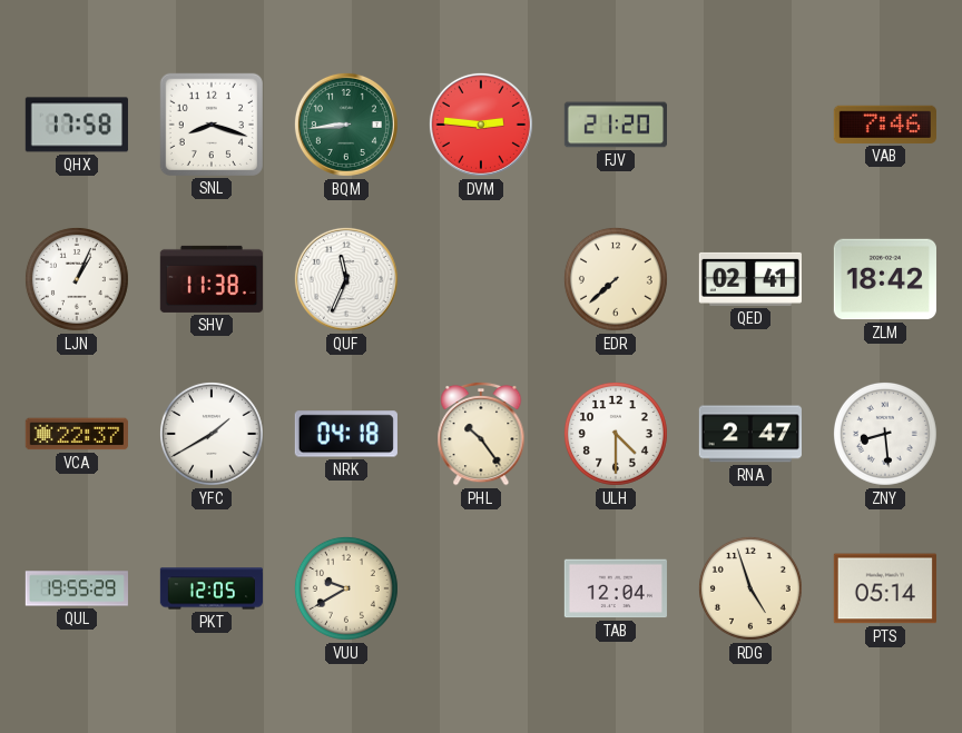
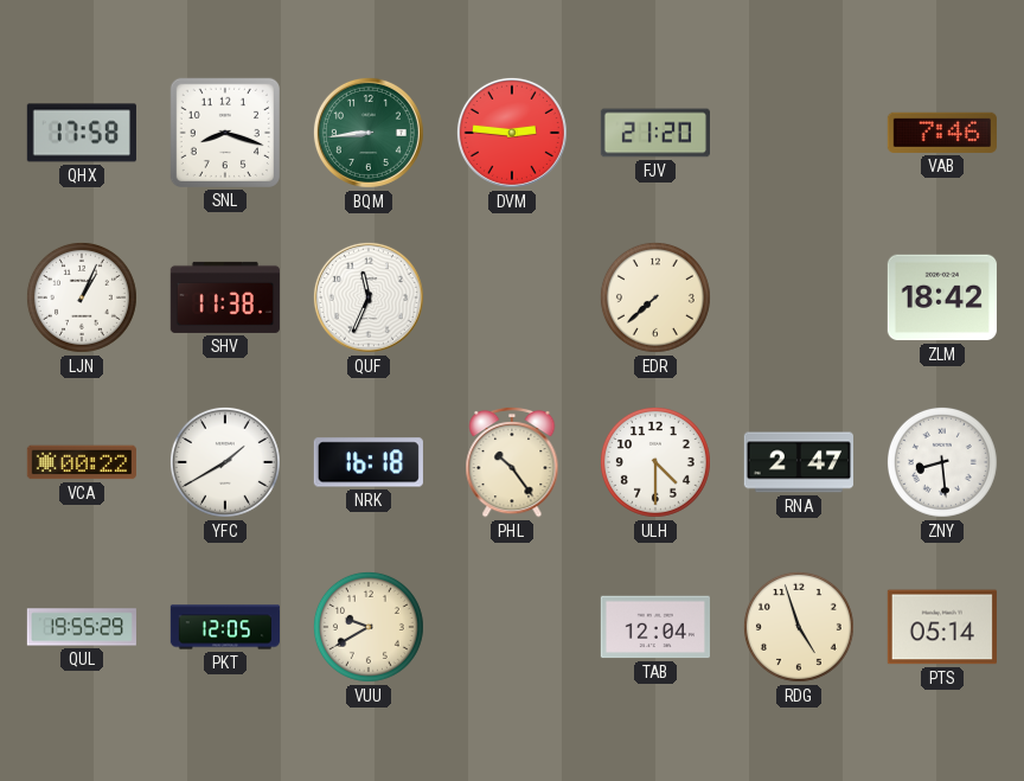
QED: 02:41 -> none (750, 279)
VCA: 22:37 -> 00:22 (82, 462)
NRK: 04:18 -> 16:18 (369, 462)
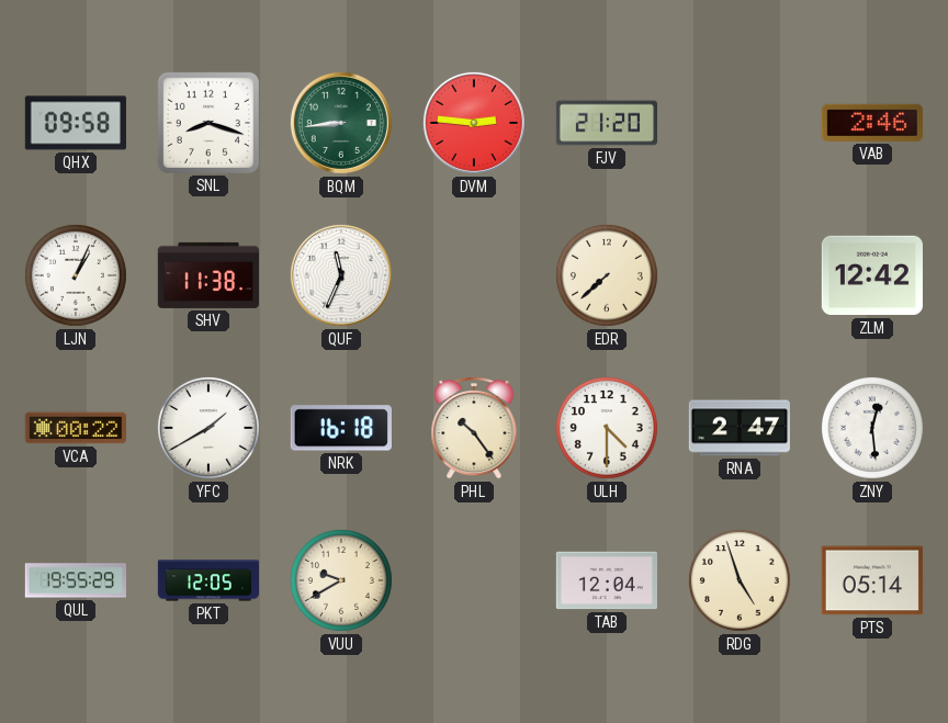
QHX: 17:58 -> 09:58 (76, 123)
VAB: 7:46 -> 2:46 (872, 123)
ZLM: 18:42 -> 12:42 (872, 275)
ZNY: 8:29 -> 12:29 (872, 428)
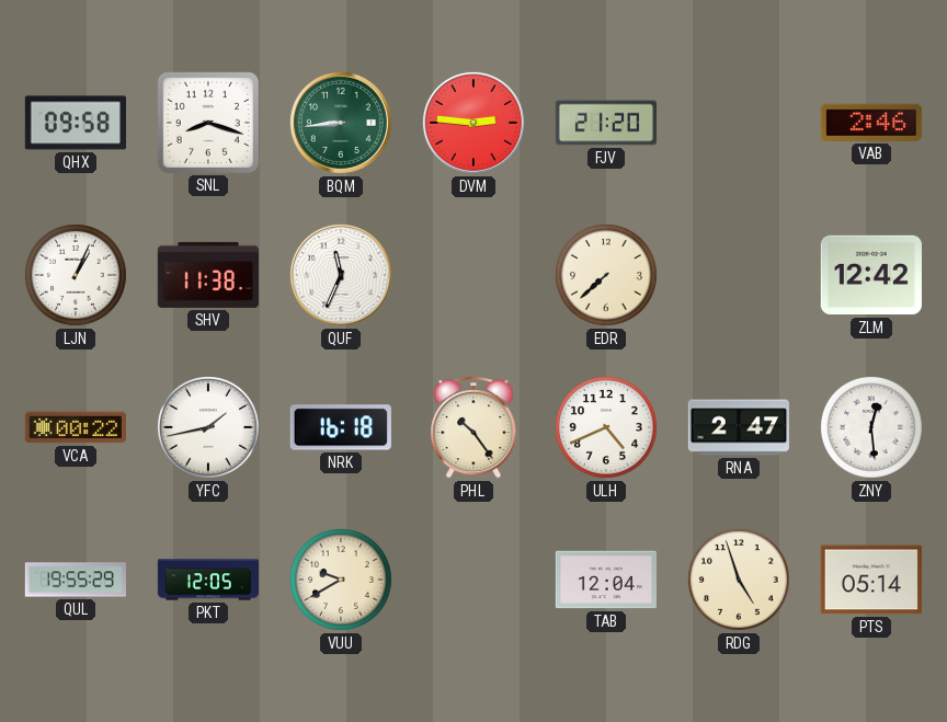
YFC: 1:40 -> 1:43 (208, 427)
ULH: 4:30 -> 4:41 (606, 427)
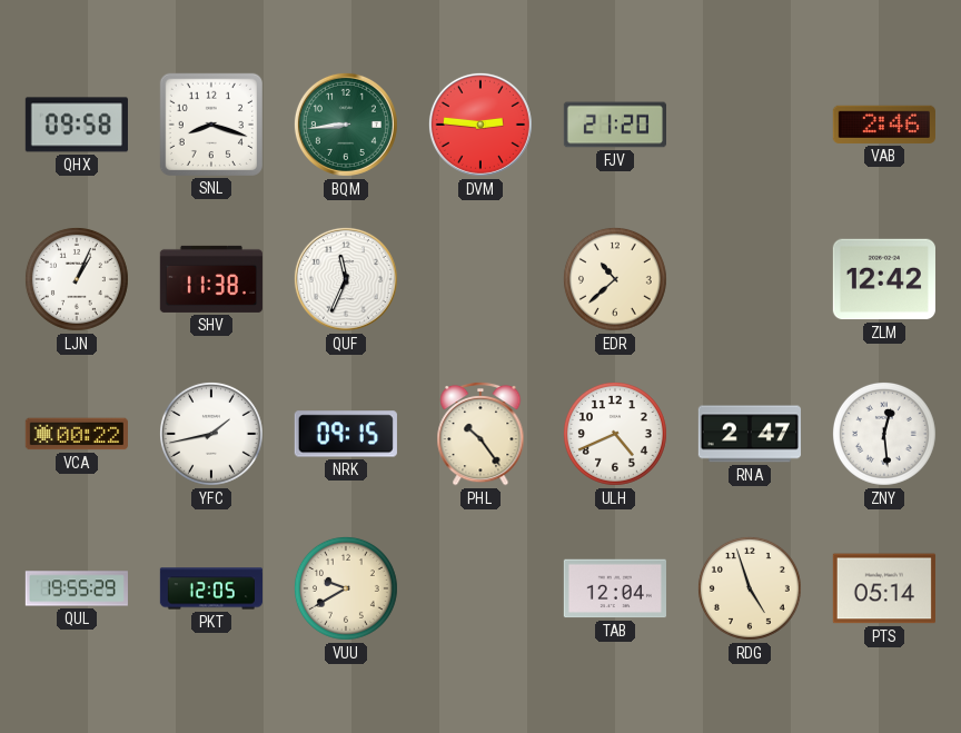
EDR: 7:38 -> 10:38 (615, 279)
NRK: 16:18 -> 09:15 (346, 434)
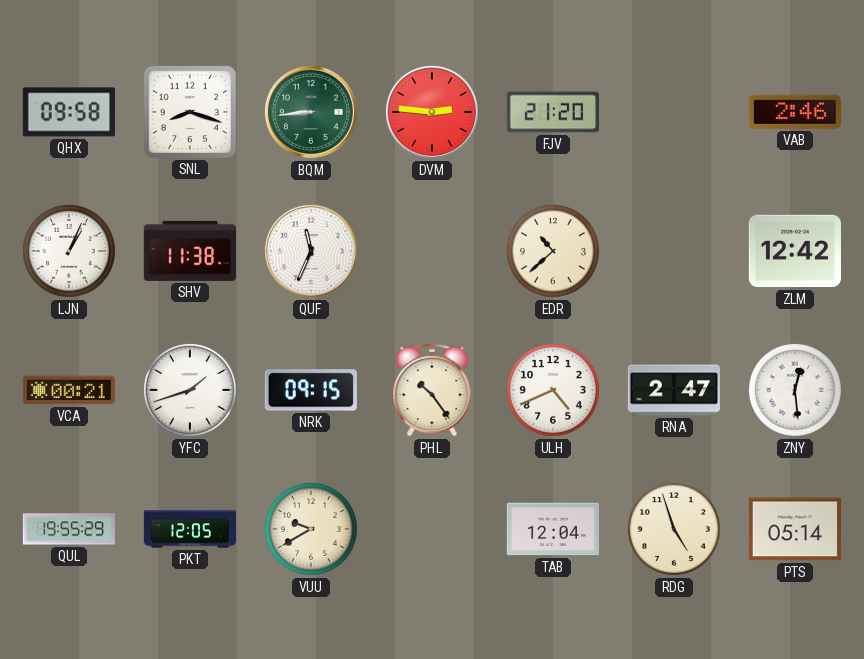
VCA: 00:22 -> 00:21 (69, 390)
YFC: 1:43 -> 1:42 (190, 390)
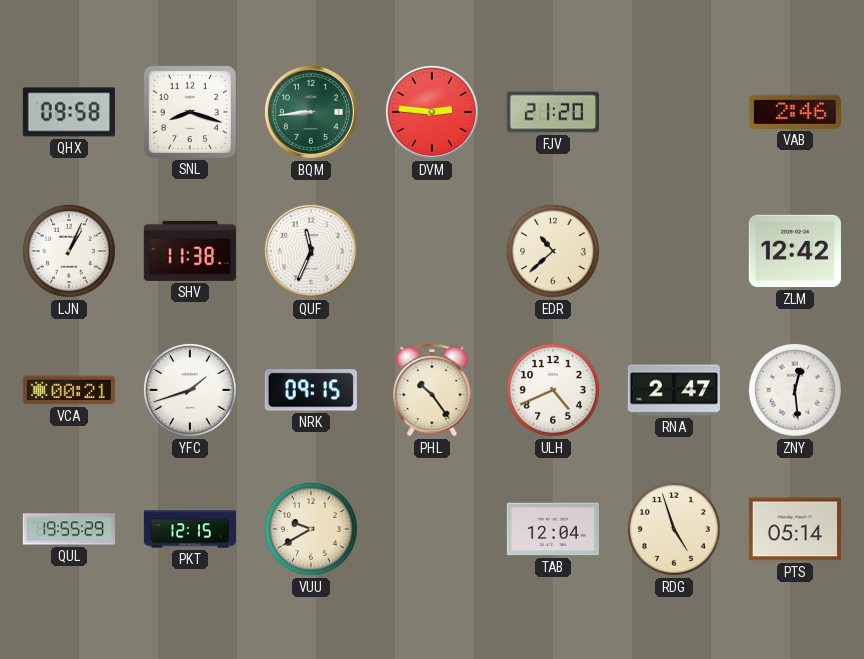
PKT: 12:05 -> 12:15 (189, 529)
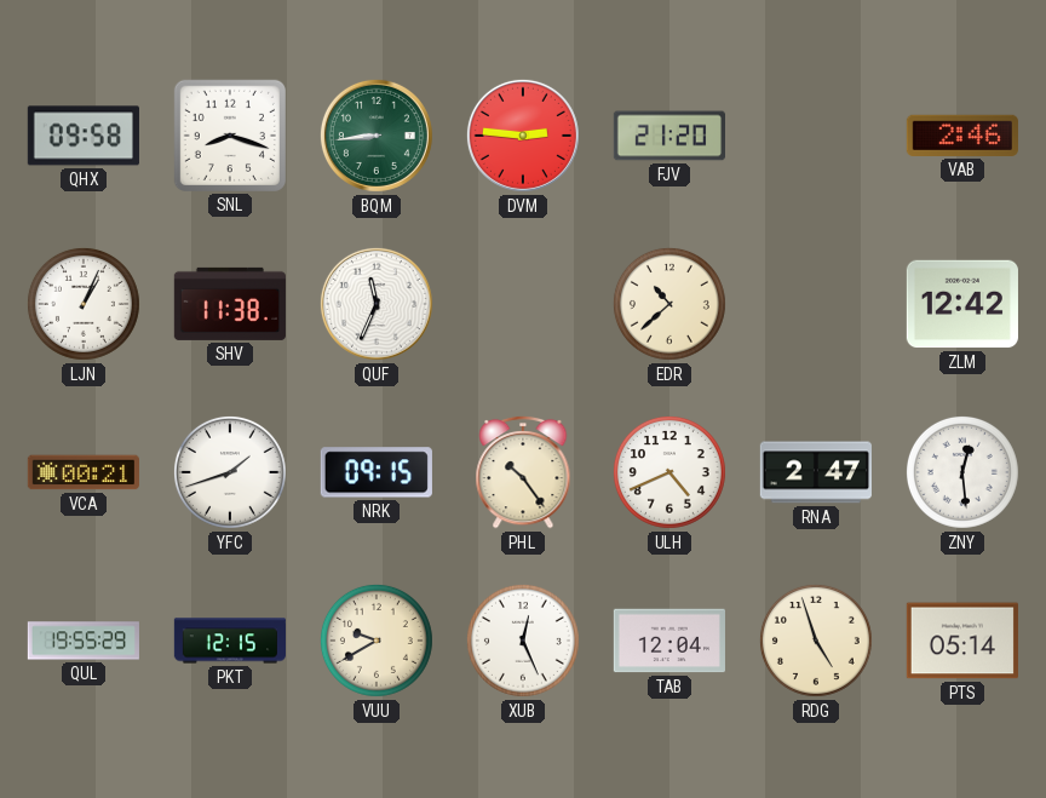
XUB: none -> 12:26 (523, 641)
